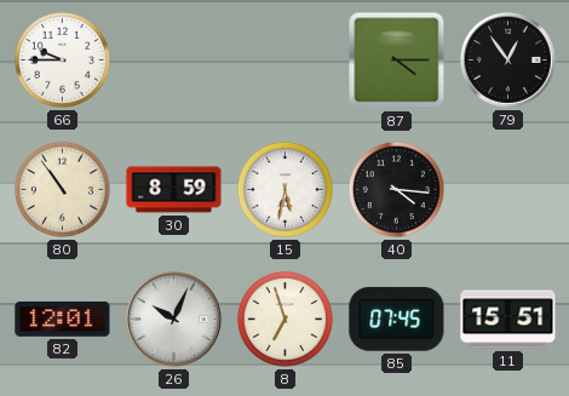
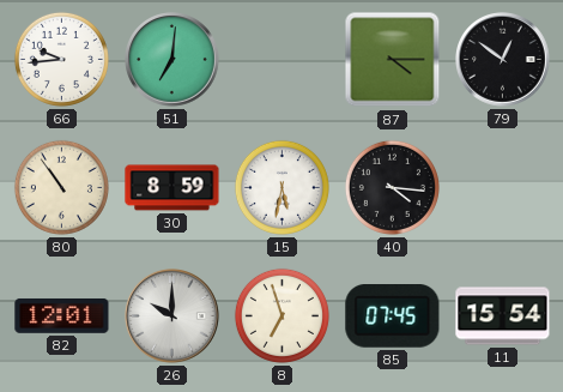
66: 9:45 -> 9:44 (61, 59)
51: none -> 7:01 (172, 60)
79: 12:54 -> 12:51 (503, 60)
26: 10:04 -> 10:00 (172, 316)
11: 15:51 -> 15:54 (503, 316)
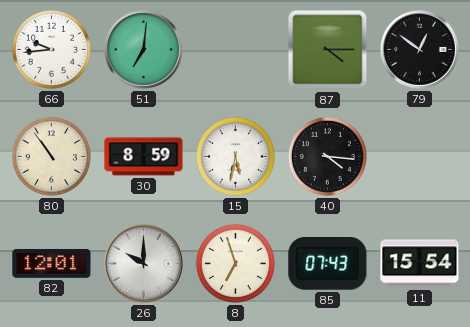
85: 07:45 -> 07:43 (328, 264)
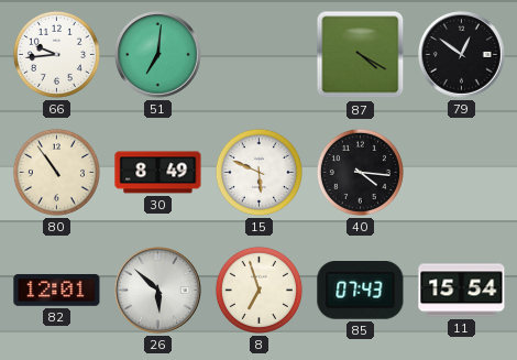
87: 4:15 -> 4:20 (361, 55)
30: 8:59 -> 8:49 (158, 173)
15: 5:32 -> 5:49 (258, 172)
26: 10:00 -> 5:52 (158, 291)
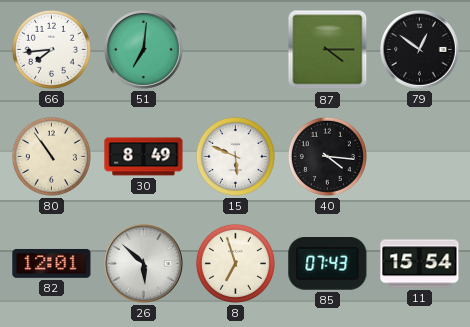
66: 9:44 -> 7:44 (51, 49)
87: 4:20 -> 4:15 (328, 50)
